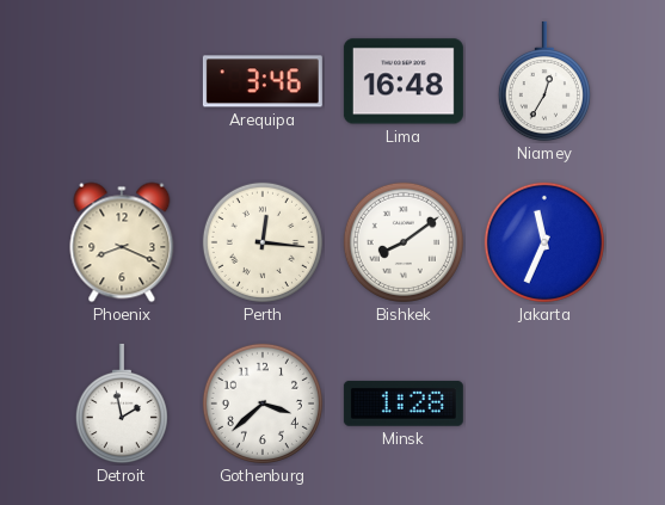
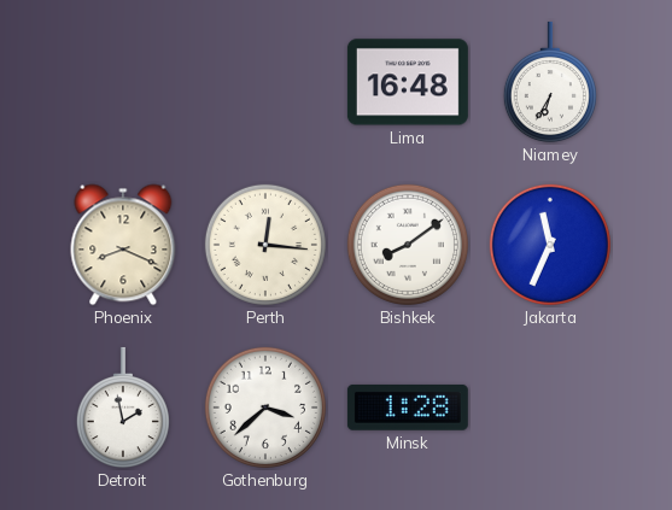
Arequipa: 3:46 -> none (263, 81)
Niamey: 12:35 -> 6:35 (550, 82)
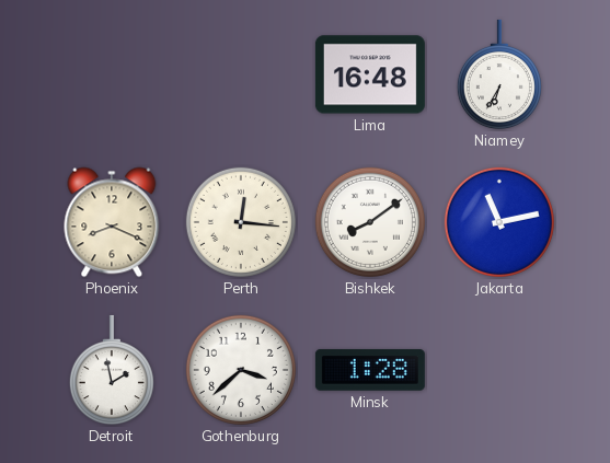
Jakarta: 11:34 -> 11:13 (499, 222)
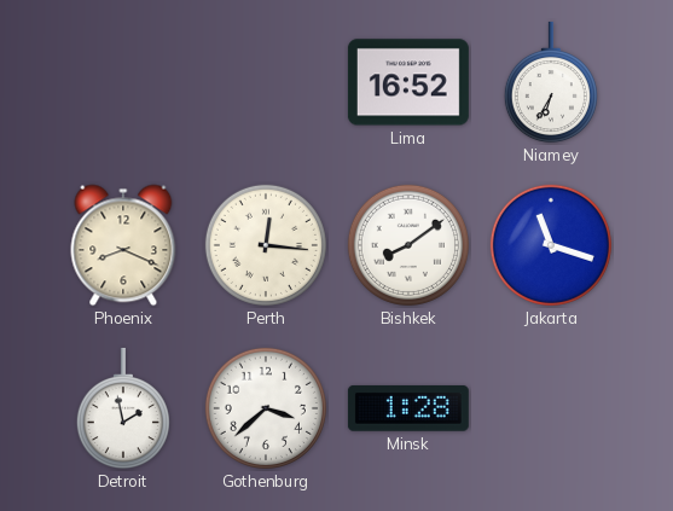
Lima: 16:48 -> 16:52 (408, 82)
Jakarta: 11:13 -> 11:18 (551, 245)
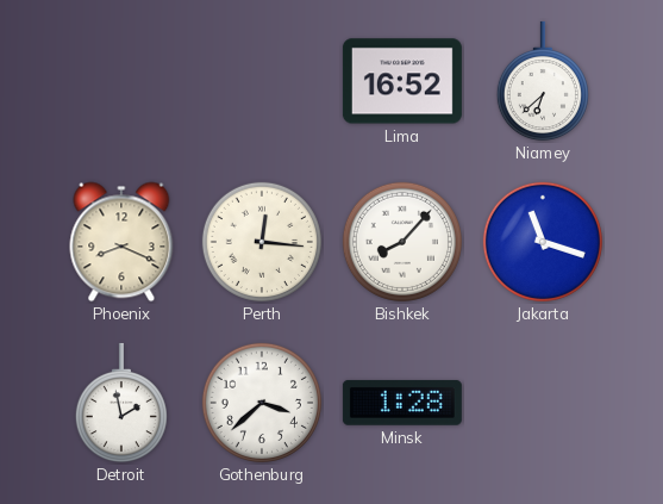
Niamey: 6:35 -> 6:38 (543, 81)
Bishkek: 8:09 -> 8:07 (402, 242)
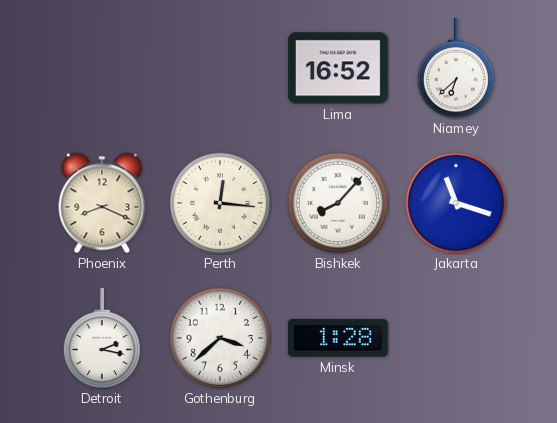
Detroit: 1:58 -> 2:17 (102, 338)
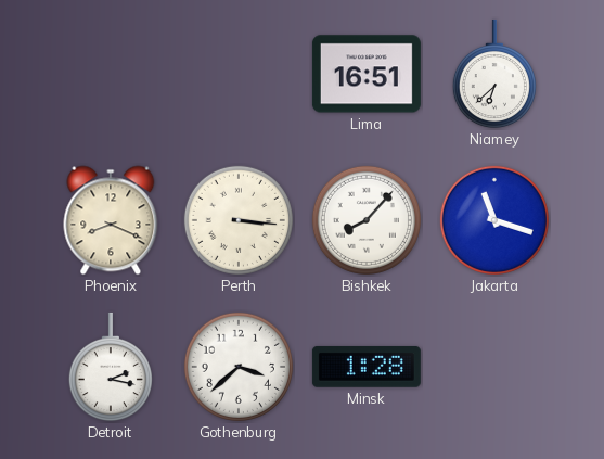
Lima: 16:52 -> 16:51 (367, 74)
Perth: 12:16 -> 3:16 (239, 220)
